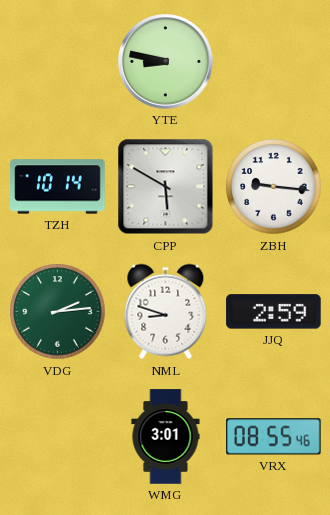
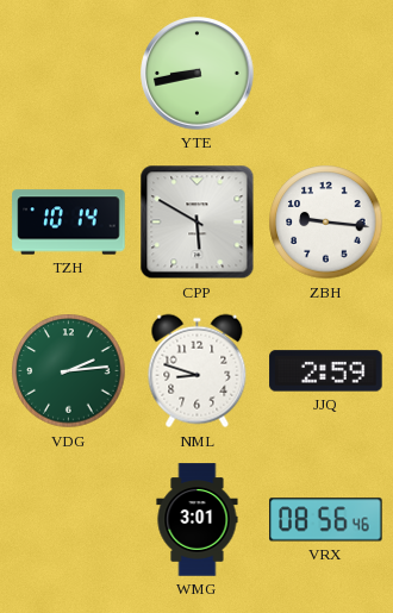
YTE: 8:47 -> 8:43 (198, 74)
VRX: 08:55 -> 08:56 (326, 520)
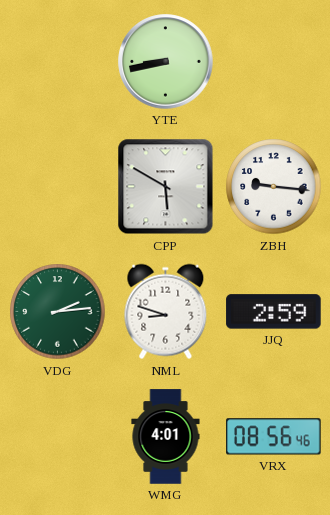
TZH: 10:14 -> none (69, 223)
WMG: 3:01 -> 4:01 (166, 437)
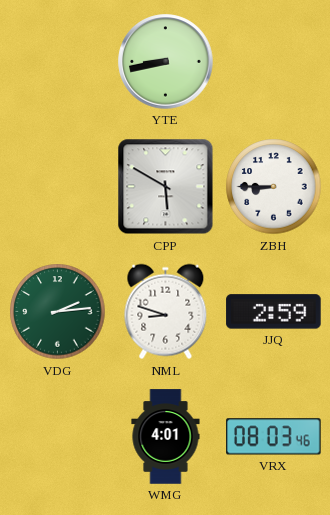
ZBH: 9:16 -> 8:45 (274, 187)
VRX: 08:56 -> 08:03 (274, 437)
